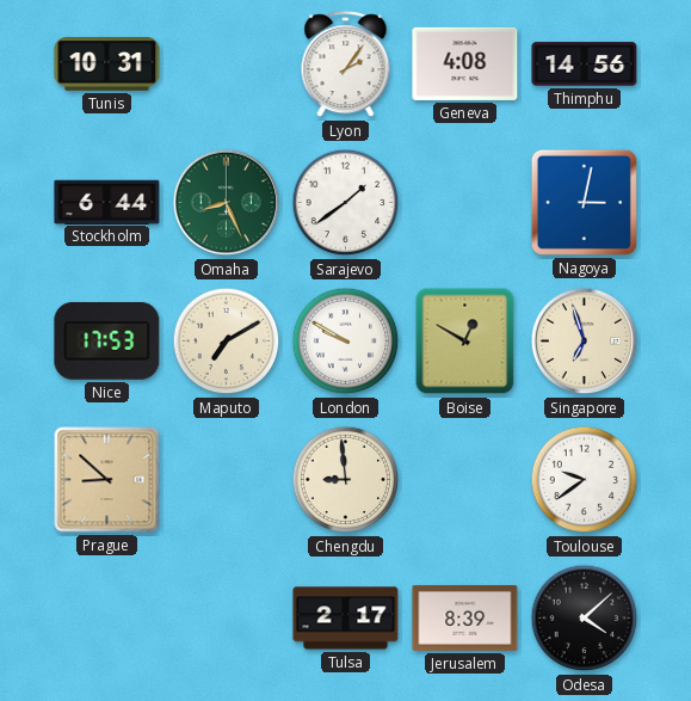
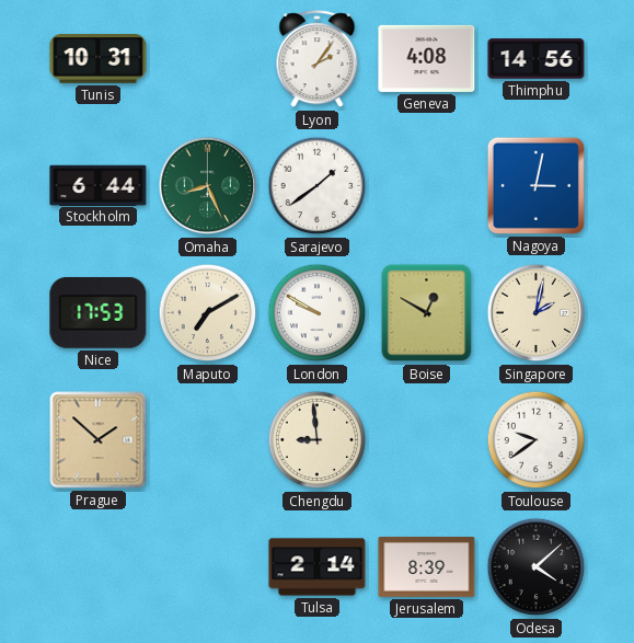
Singapore: 6:57 -> 2:02 (537, 313)
Prague: 8:52 -> 1:52 (99, 440)
Tulsa: 2:17 -> 2:14 (318, 567)
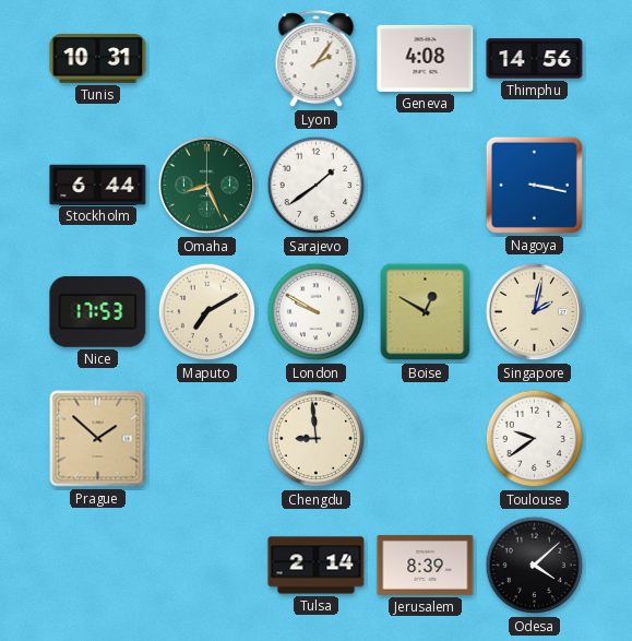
Nagoya: 3:02 -> 3:17 (534, 185)
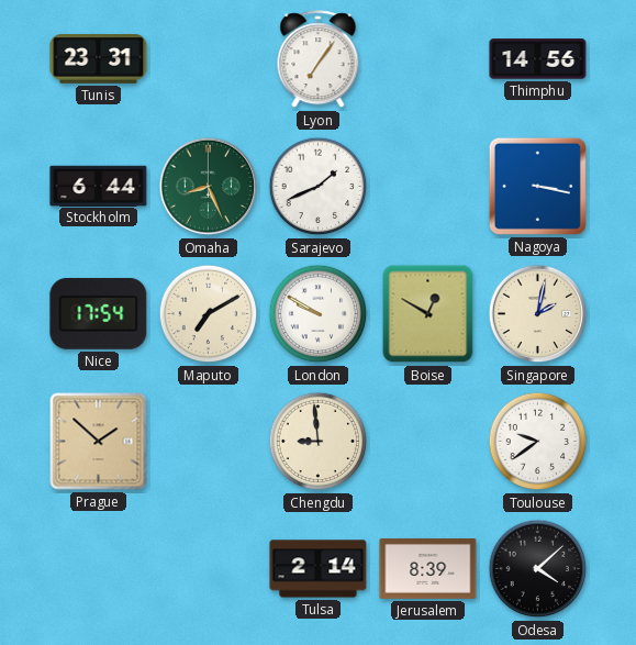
Tunis: 10:31 -> 23:31 (99, 59)
Lyon: 2:06 -> 7:06 (319, 59)
Geneva: 4:08 -> none (426, 58)
Sarajevo: 1:39 -> 1:41 (319, 187)
Nice: 17:53 -> 17:54 (99, 313)
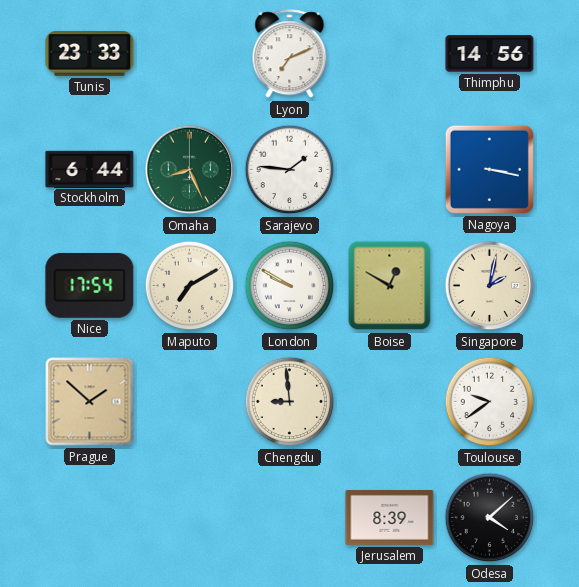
Tunis: 23:31 -> 23:33 (90, 54)
Lyon: 7:06 -> 7:11 (290, 54)
Sarajevo: 1:41 -> 1:46 (290, 170)
Tulsa: 2:14 -> none (319, 569)
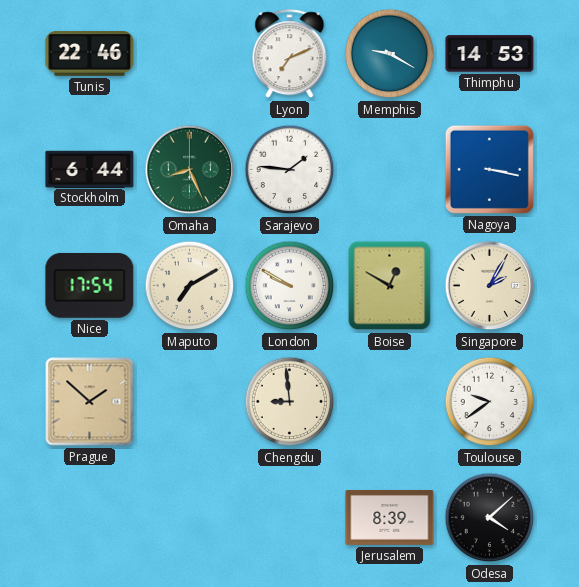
Tunis: 23:33 -> 22:46 (90, 54)
Memphis: none -> 9:20 (390, 54)
Thimphu: 14:56 -> 14:53 (490, 54)
Singapore: 2:02 -> 2:05 (490, 286)
